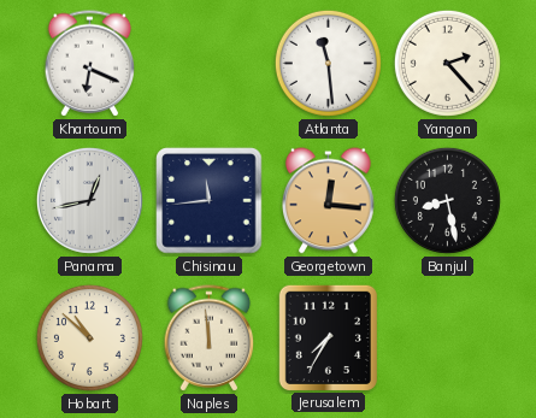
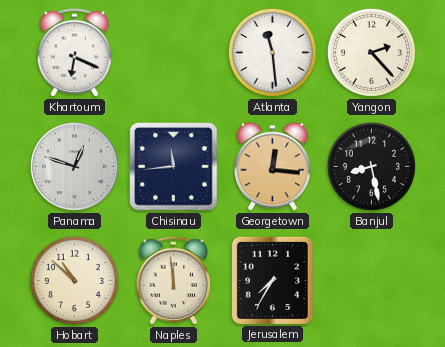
Panama: 12:43 -> 12:48 (74, 166)
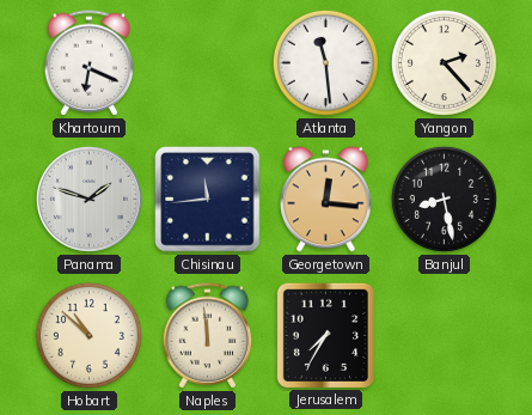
Panama: 12:48 -> 1:48 (88, 199)
